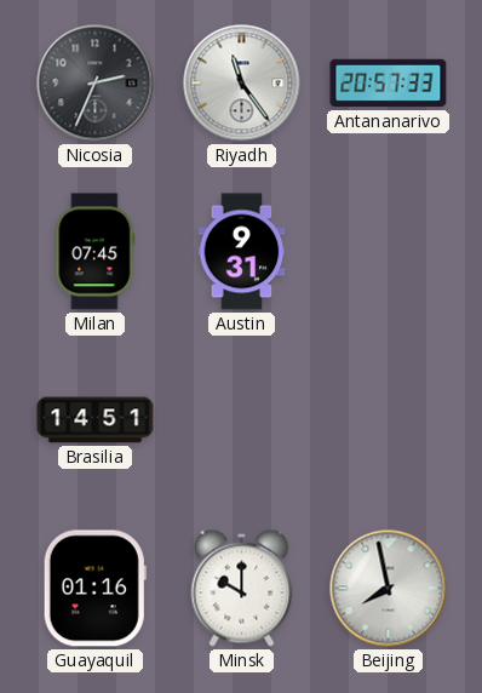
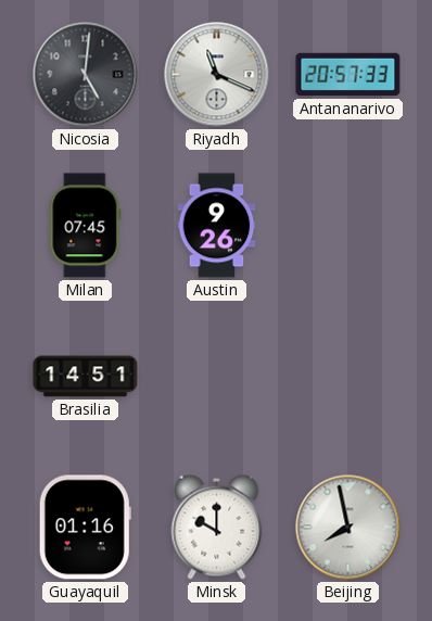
Nicosia: 2:34 -> 5:01 (86, 75)
Riyadh: 11:24 -> 11:19 (217, 75)
Austin: 9:31 -> 9:26 (217, 226)
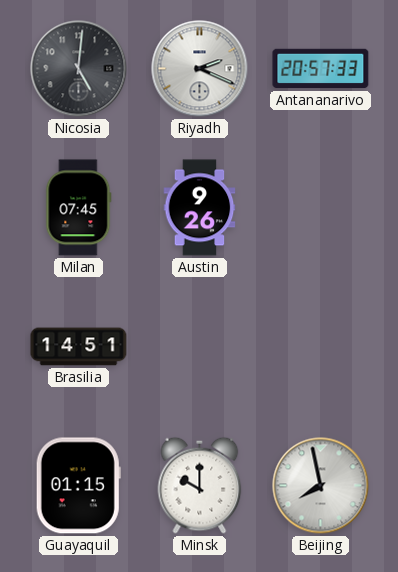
Riyadh: 11:19 -> 2:19 (200, 69)
Guayaquil: 01:16 -> 01:15 (78, 486)
